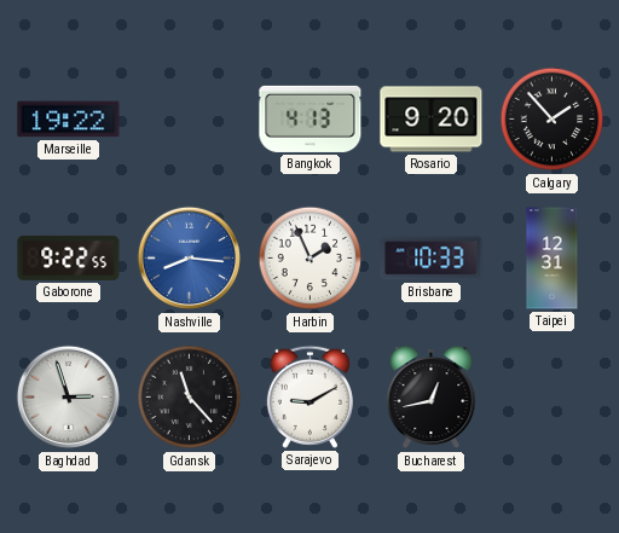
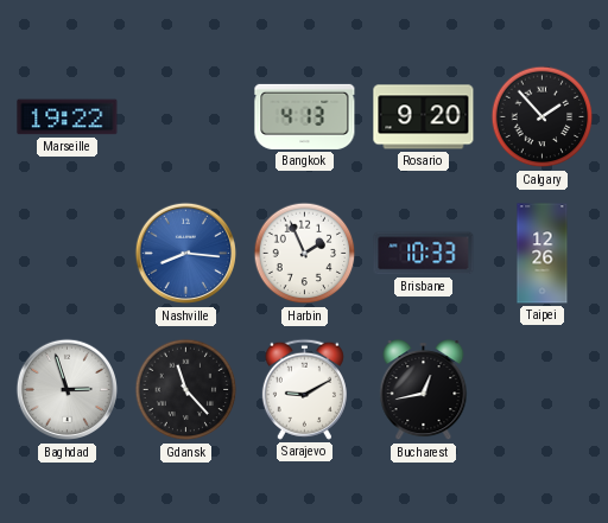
Gaborone: 9:22 -> none (69, 257)
Taipei: 12:31 -> 12:26 (543, 254)
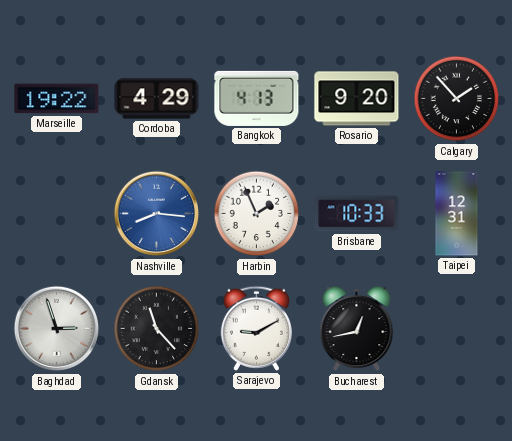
Cordoba: none -> 4:29 (157, 99)
Taipei: 12:26 -> 12:31 (457, 214)
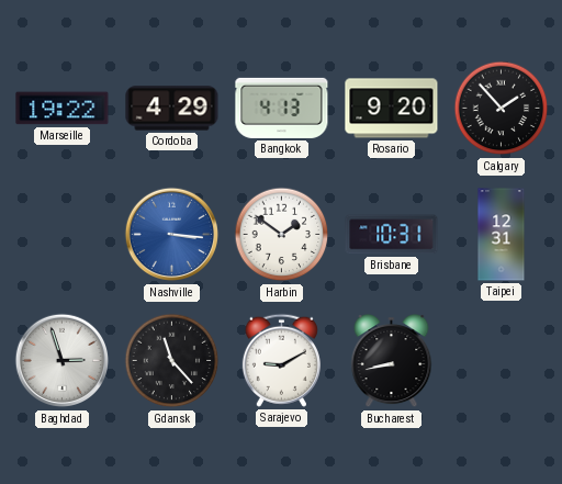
Nashville: 8:16 -> 3:16 (172, 235)
Harbin: 1:56 -> 1:51 (282, 235)
Brisbane: 10:33 -> 10:31 (392, 235)
Bucharest: 12:43 -> 8:43 (392, 362)
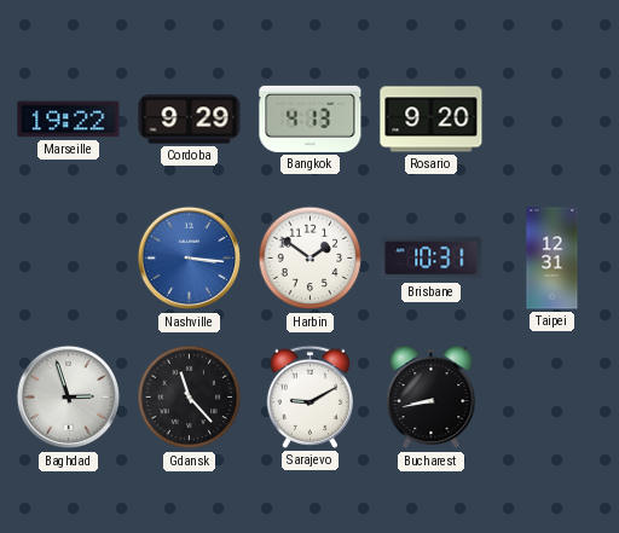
Cordoba: 4:29 -> 9:29 (190, 120)
Calgary: 1:53 -> none (502, 109)
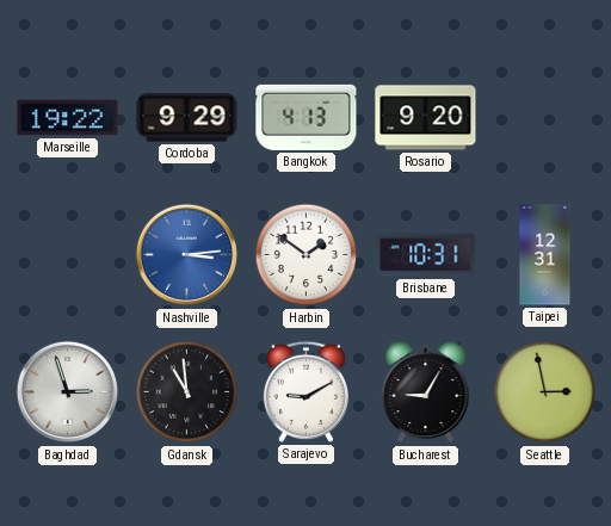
Nashville: 3:16 -> 3:14 (187, 255)
Gdansk: 11:23 -> 10:59 (187, 392)
Bucharest: 8:43 -> 9:05 (426, 394)
Seattle: none -> 2:58 (545, 392)
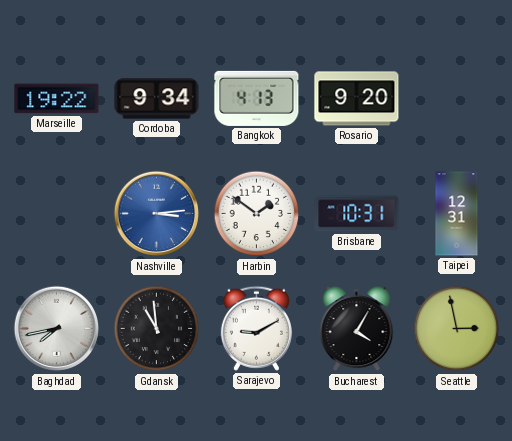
Cordoba: 9:29 -> 9:34 (157, 99)
Baghdad: 2:57 -> 7:43 (57, 329)
Bucharest: 9:05 -> 4:05 (357, 330)
